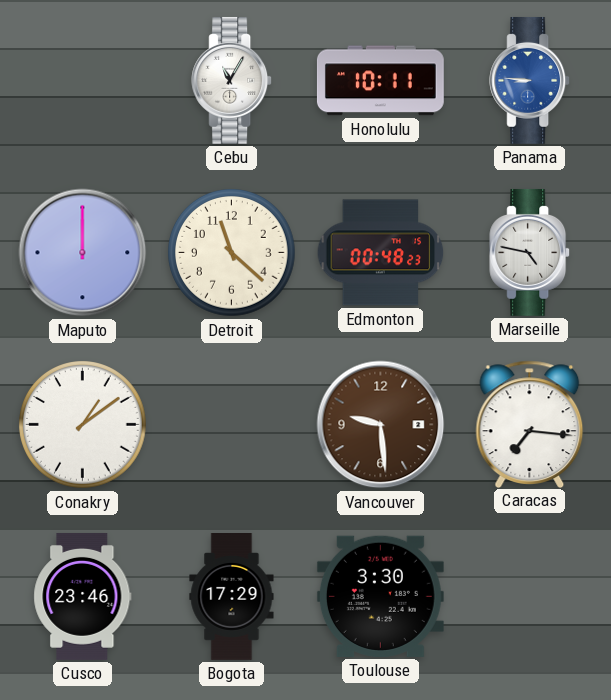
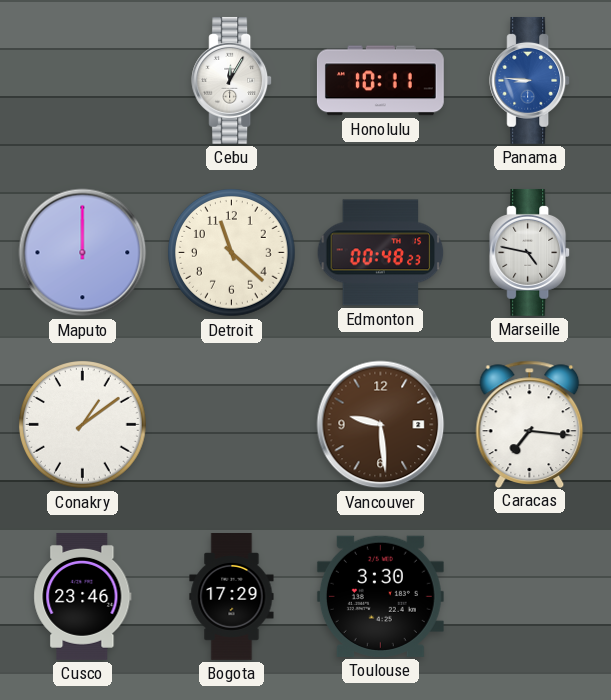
Cebu: 11:05 -> 12:05 (232, 80)
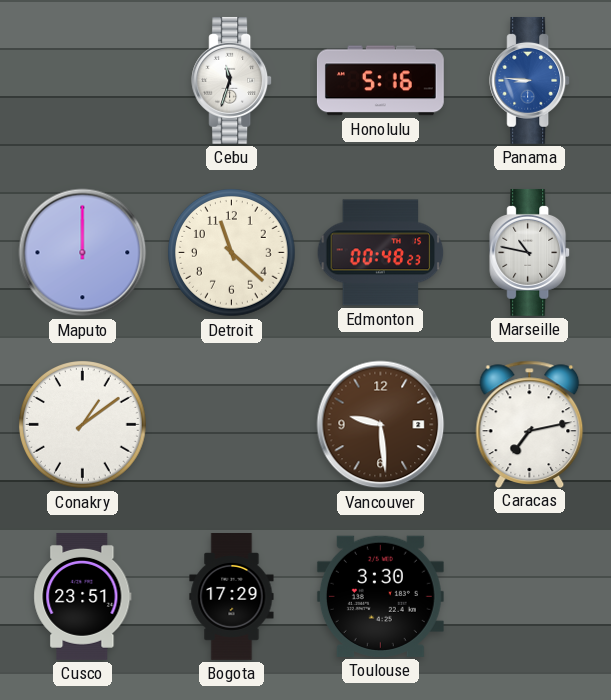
Cebu: 12:05 -> 11:33 (232, 80)
Honolulu: 10:11 -> 5:16 (380, 81)
Marseille: 4:47 -> 10:47 (530, 252)
Caracas: 7:16 -> 7:13 (530, 424)
Cusco: 23:46 -> 23:51 (83, 596)
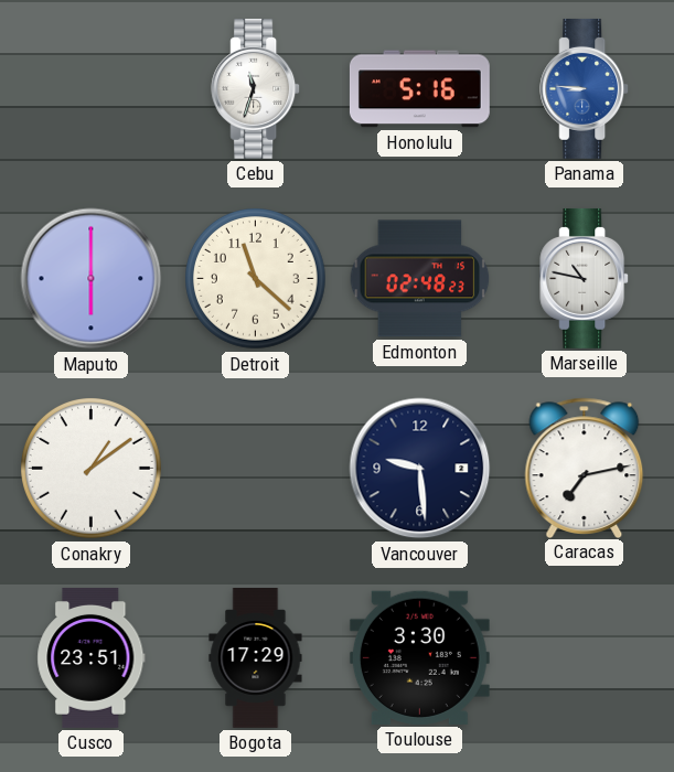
Maputo: 12:00 -> 6:00 (92, 279)
Edmonton: 00:48 -> 02:48 (420, 279)
Vancouver dial: brown -> navy (420, 469)
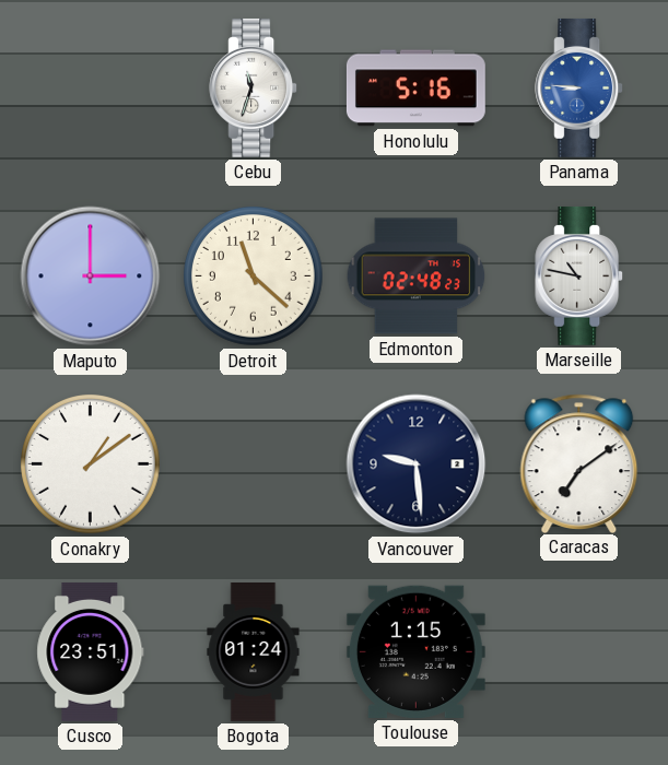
Maputo: 6:00 -> 3:00 (91, 276)
Caracas: 7:13 -> 7:09 (579, 463)
Bogota: 17:29 -> 01:24 (254, 652)
Toulouse: 3:30 -> 1:15 (415, 651)
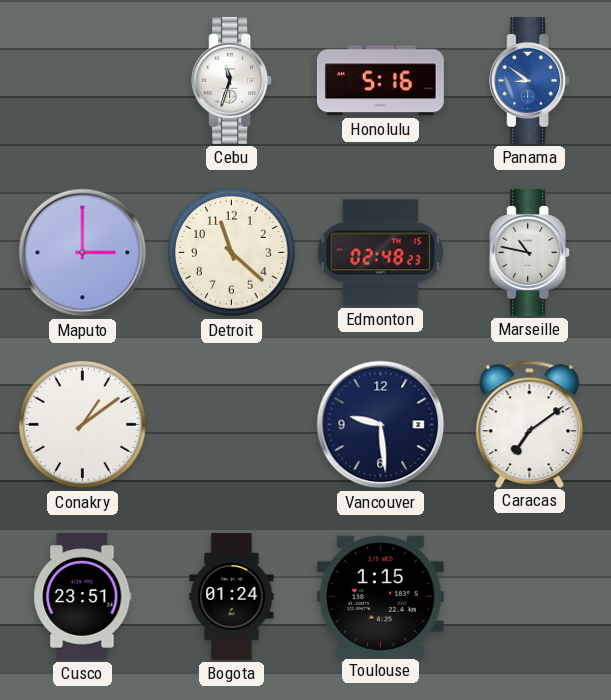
Panama: 8:46 -> 8:51 (530, 80)
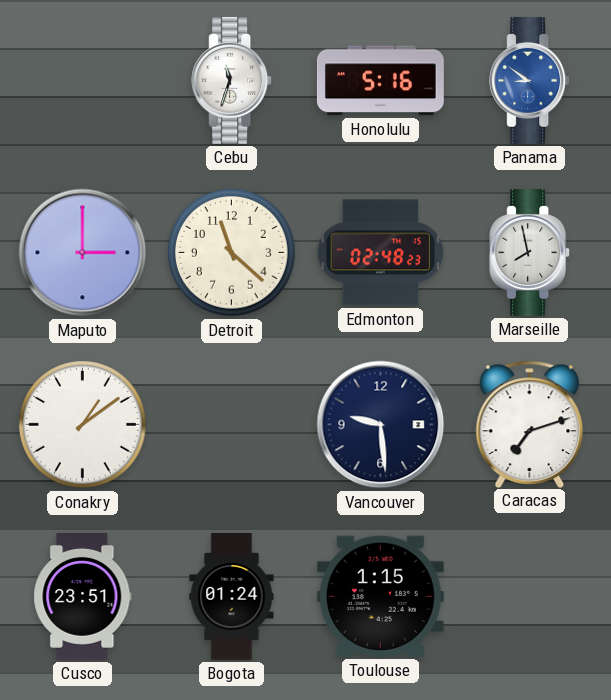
Marseille: 10:47 -> 7:58 (530, 252)
Caracas: 7:09 -> 7:12 (530, 424)
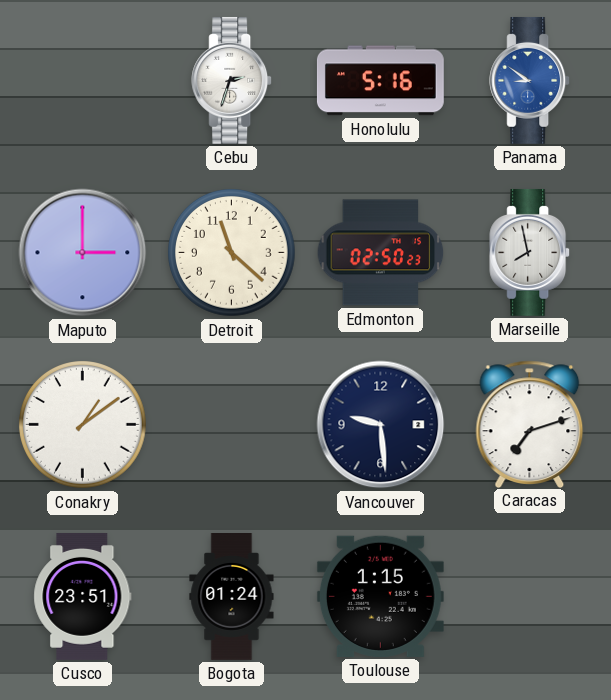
Cebu: 11:33 -> 2:33 (232, 80)
Edmonton: 02:48 -> 02:50 (381, 253)
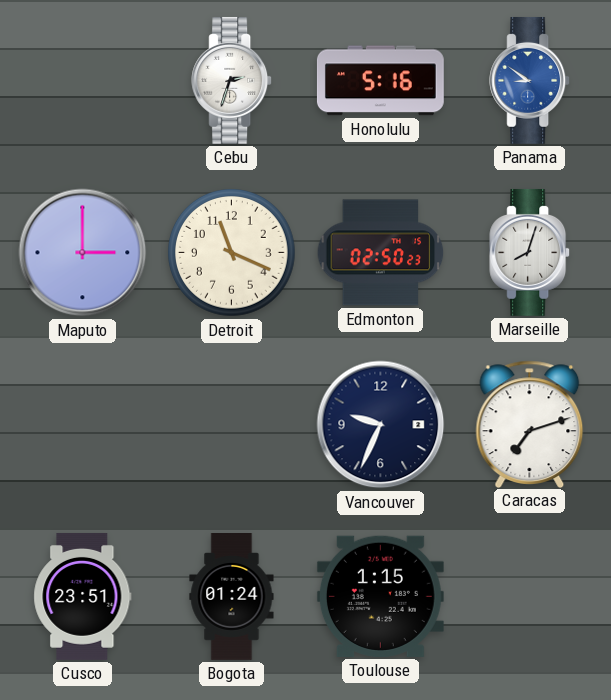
Detroit: 11:22 -> 11:19 (232, 253)
Marseille: 7:58 -> 8:03 (530, 252)
Conakry: 1:09 -> none (83, 425)
Vancouver: 9:29 -> 9:34 (381, 425)
